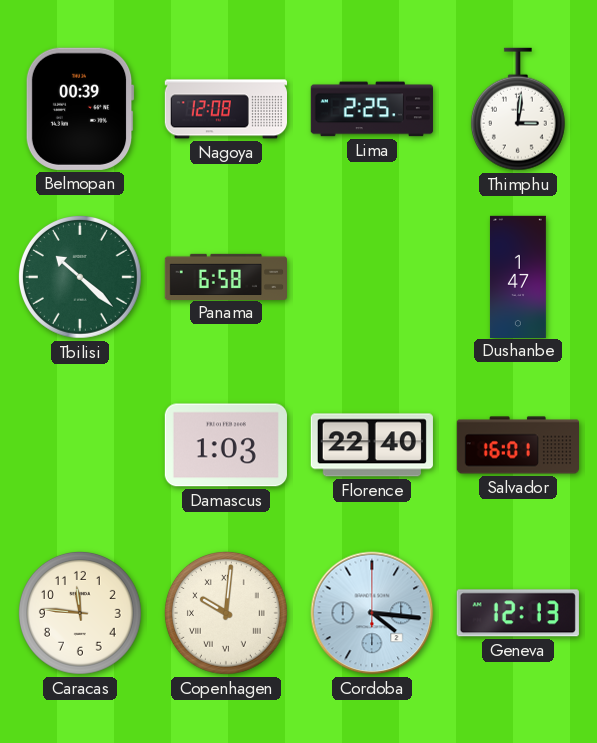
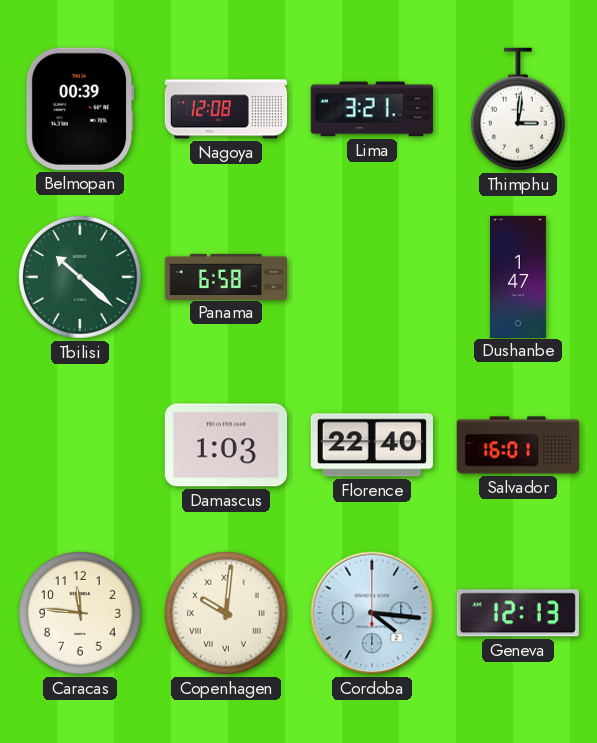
Lima: 2:25 -> 3:21 (372, 109)
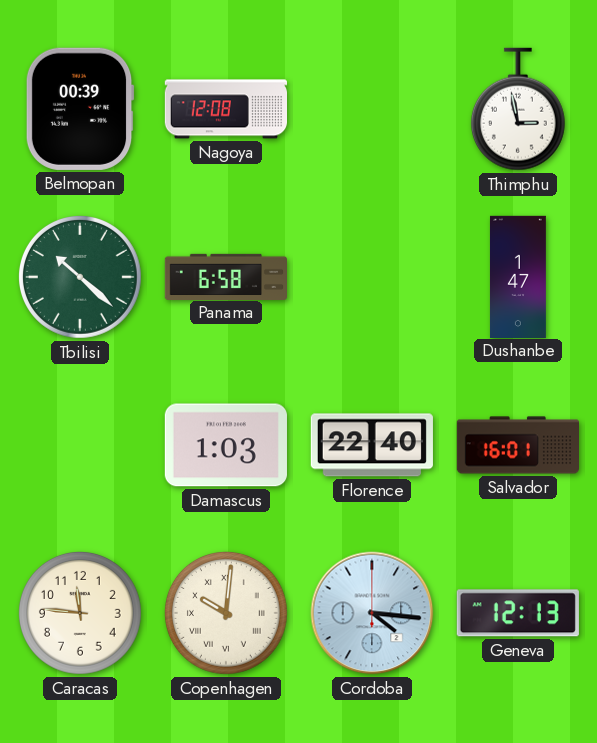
Lima: 3:21 -> none (372, 109)
Thimphu: 3:01 -> 2:58 (518, 109)
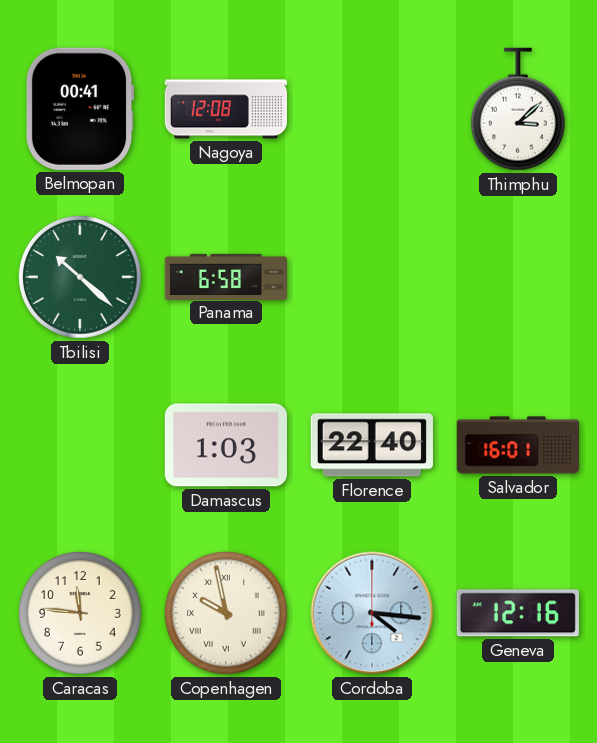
Belmopan: 00:39 -> 00:41 (80, 109)
Thimphu: 2:58 -> 3:08 (518, 109)
Dushanbe: 1:47 -> none (518, 276)
Copenhagen: 10:01 -> 9:58 (226, 613)
Geneva: 12:13 -> 12:16 (518, 613)
